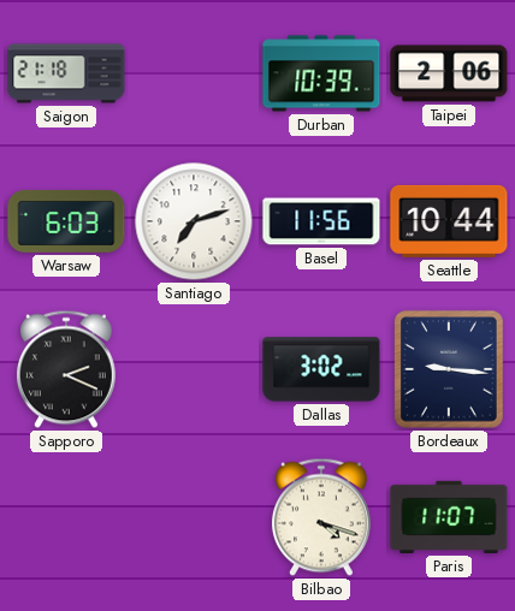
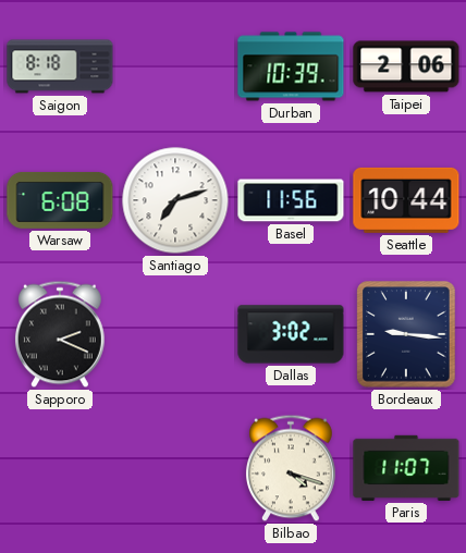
Saigon: 21:18 -> 8:18 (60, 66)
Warsaw: 6:03 -> 6:08 (60, 200)
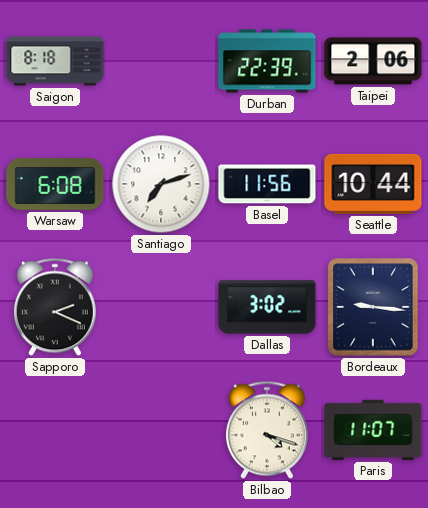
Durban: 10:39 -> 22:39 (267, 61)
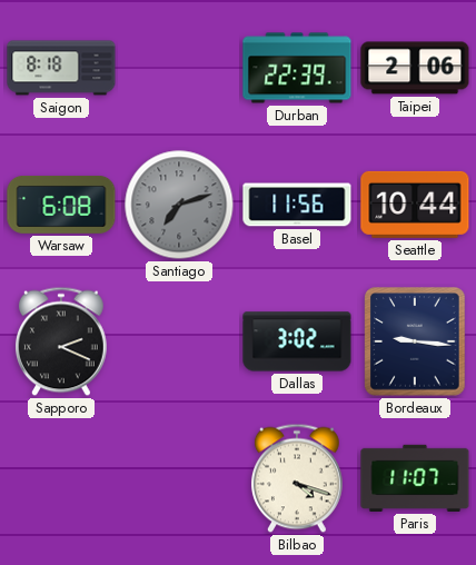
Santiago dial: white -> grey (179, 205)
